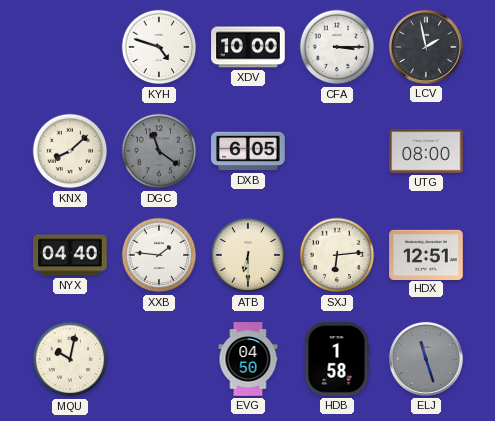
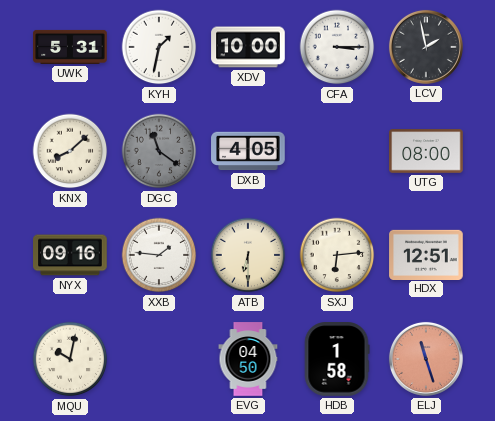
UWK: none -> 5:31 (70, 47)
KYH: 4:48 -> 1:32 (159, 47)
DXB: 6:05 -> 4:05 (248, 151)
NYX: 04:40 -> 09:16 (70, 255)
ELJ dial: grey -> salmon (426, 359)
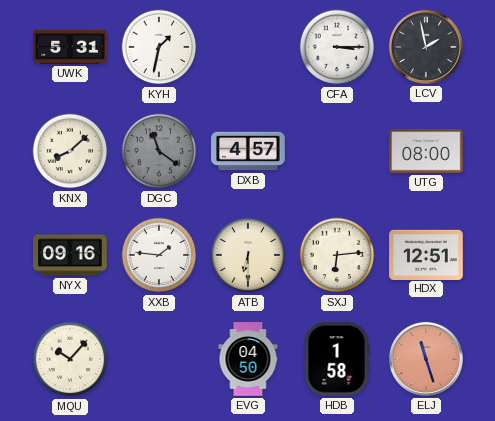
XDV: 10:00 -> none (248, 47)
DXB: 4:05 -> 4:57 (248, 151)
MQU: 10:02 -> 10:07 (70, 359)
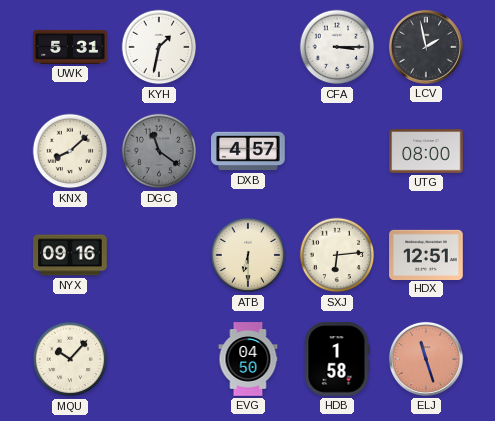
XXB: 1:46 -> none (159, 255)
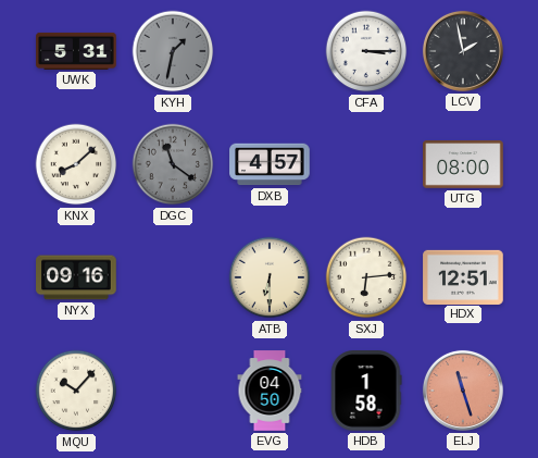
KYH dial: white -> grey (173, 51)
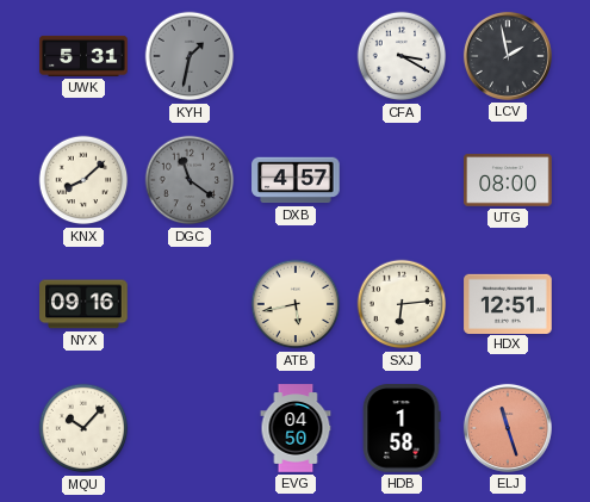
CFA: 3:15 -> 3:20 (402, 56)
ATB: 6:30 -> 5:43 (296, 304)
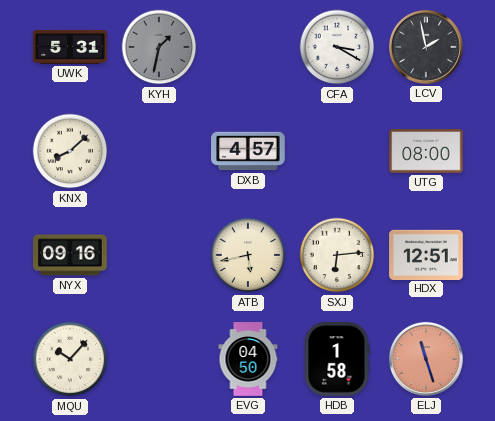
DGC: 11:21 -> none (190, 180)
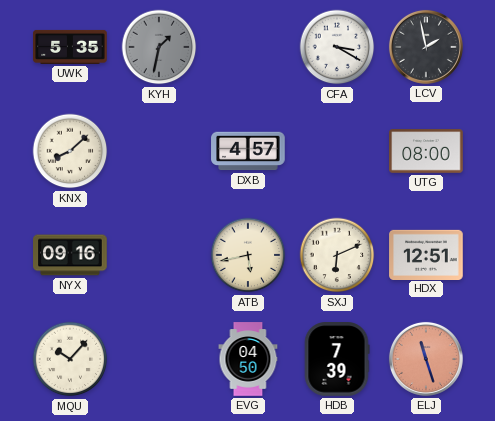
UWK: 5:31 -> 5:35 (70, 47)
SXJ: 6:14 -> 6:11 (337, 255)
HDB: 1:58 -> 7:39 (337, 359)
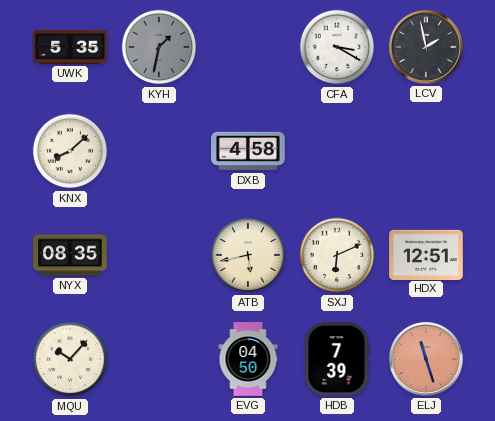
DXB: 4:57 -> 4:58 (248, 151)
UTG: 08:00 -> none (426, 151)
NYX: 09:16 -> 08:35 (70, 255)
